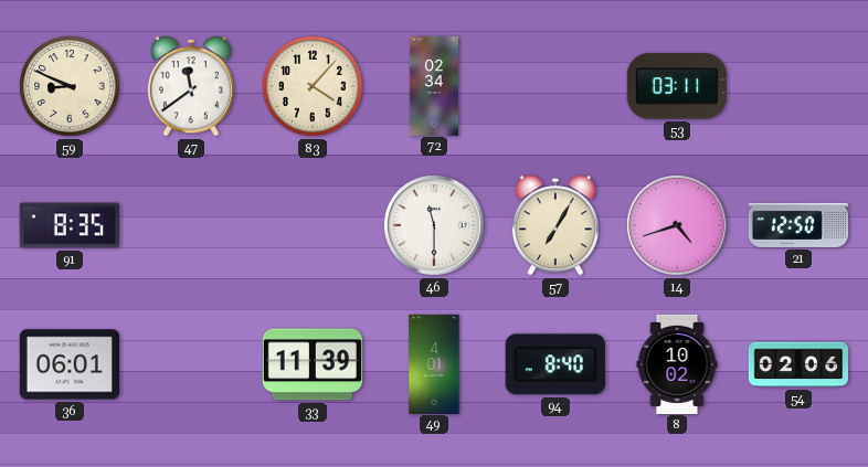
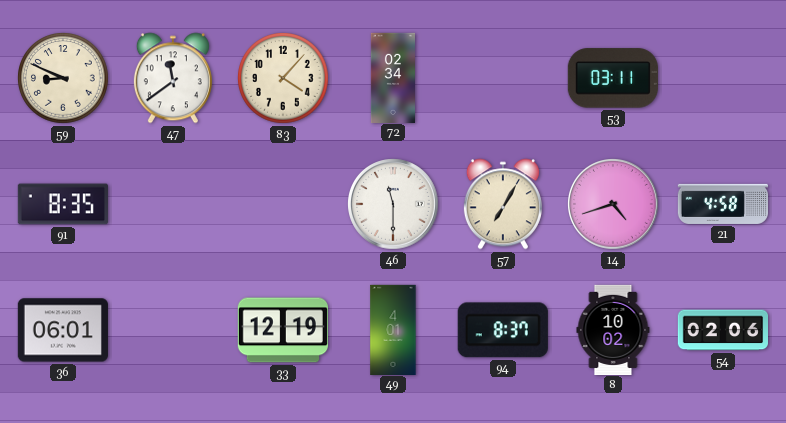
21: 12:50 -> 4:58 (722, 204)
33: 11:39 -> 12:19 (283, 330)
94: 8:40 -> 8:37 (503, 330)
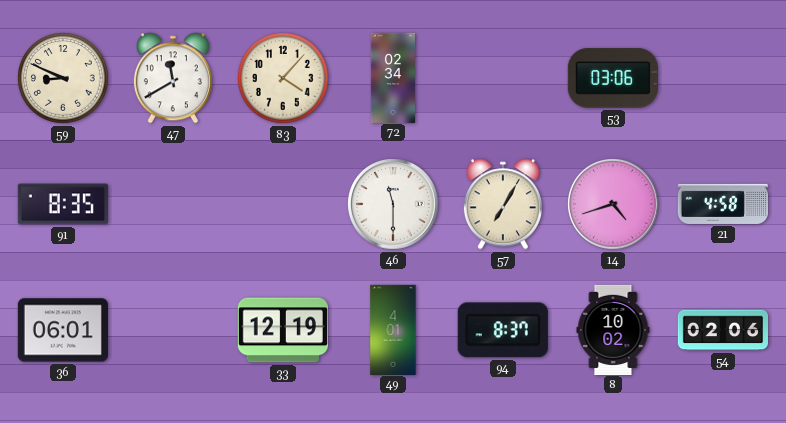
47: 11:39 -> 11:40 (173, 78)
53: 03:11 -> 03:06 (613, 78)
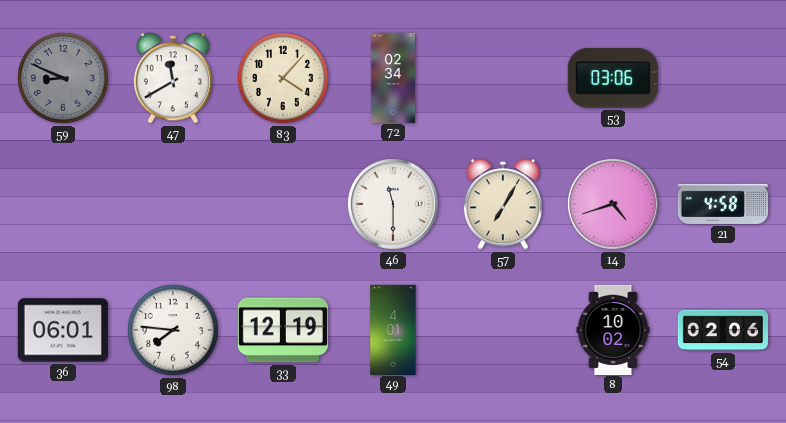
59 dial: cream -> grey (63, 78)
91: 8:35 -> none (63, 204)
98: none -> 7:46 (173, 330)
94: 8:37 -> none (503, 330)
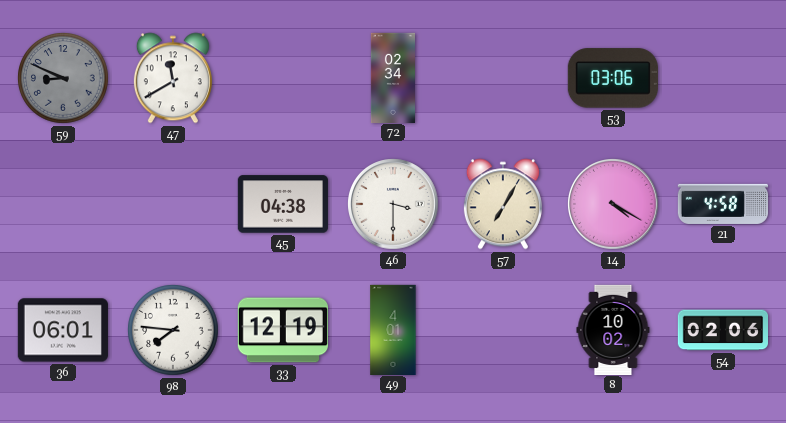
83: 4:07 -> none (283, 78)
45: none -> 04:38 (283, 204)
46: 11:30 -> 3:30 (394, 205)
14: 4:42 -> 4:20 (614, 205)
